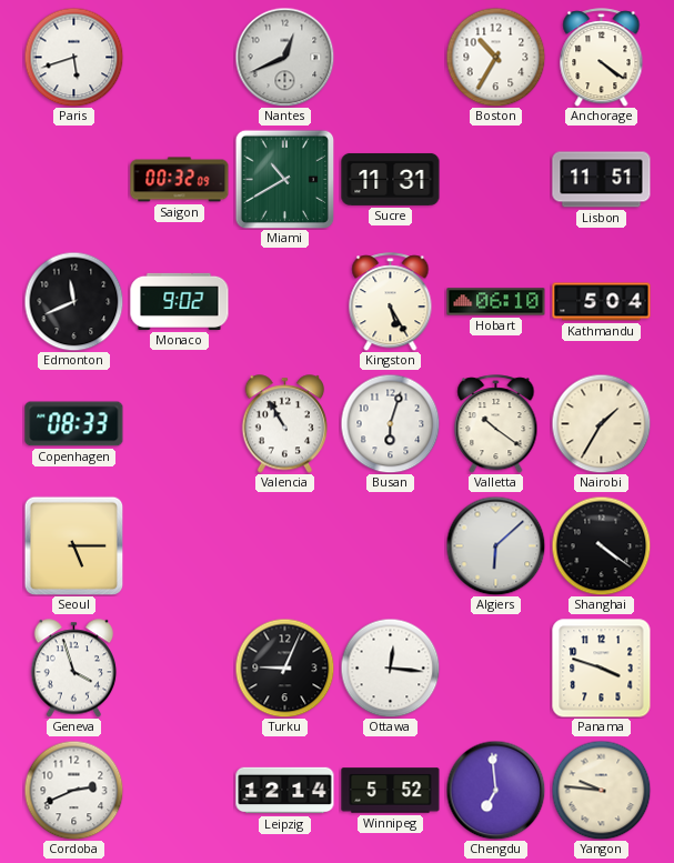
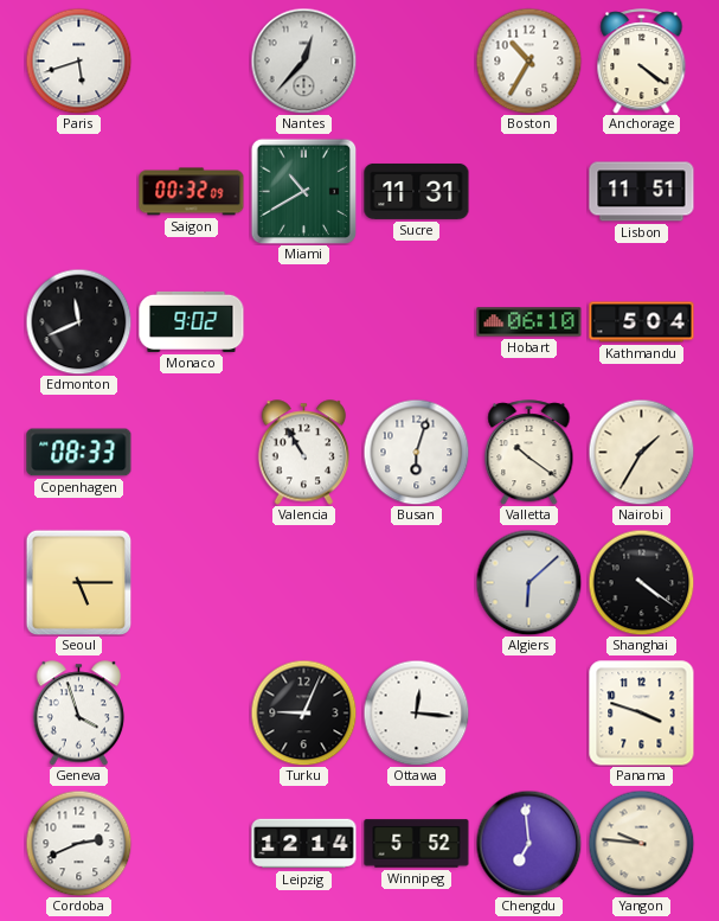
Nantes: 12:41 -> 12:37 (303, 60)
Kingston: 5:25 -> none (391, 302)
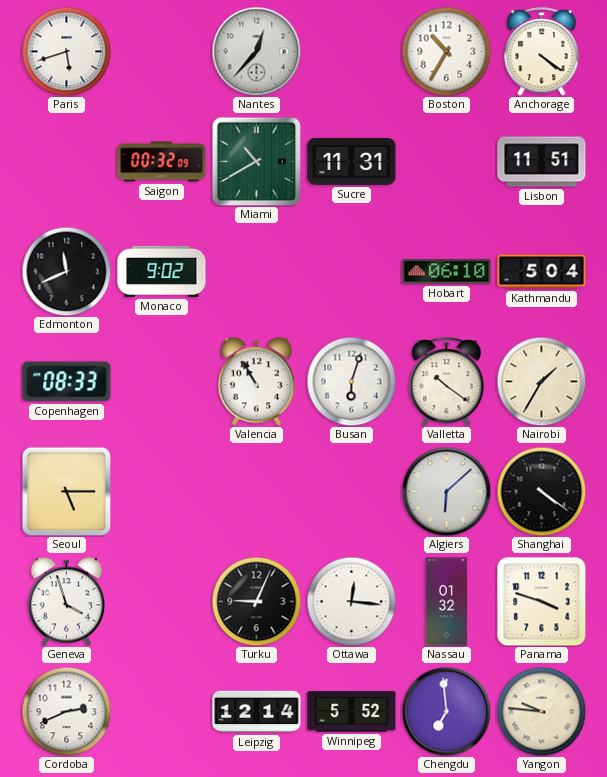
Nassau: none -> 01:32 (447, 602)
